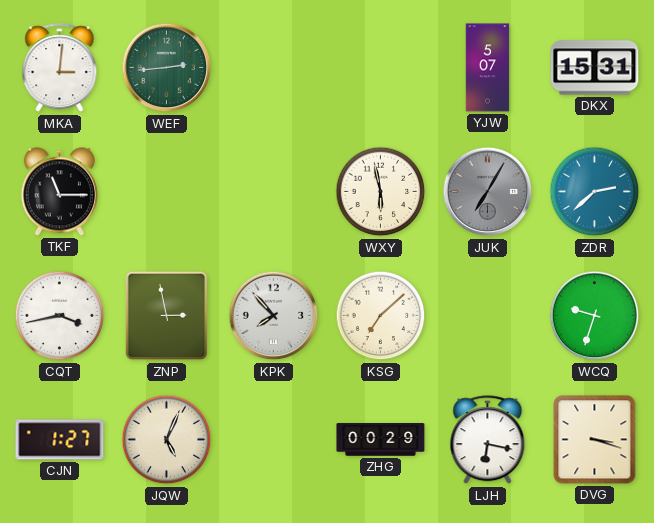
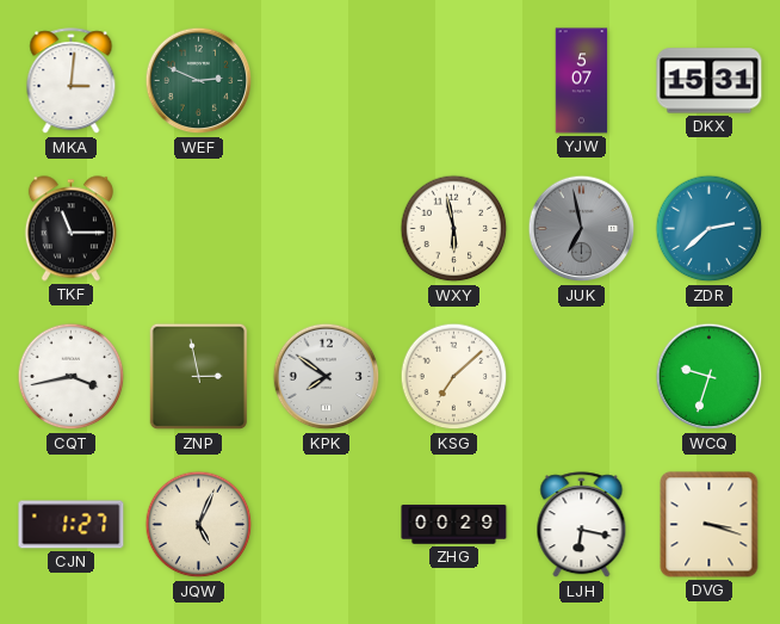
WEF: 2:44 -> 2:49 (199, 81)
JUK: 7:05 -> 6:58 (582, 229)
KPK: 7:53 -> 7:51 (327, 377)
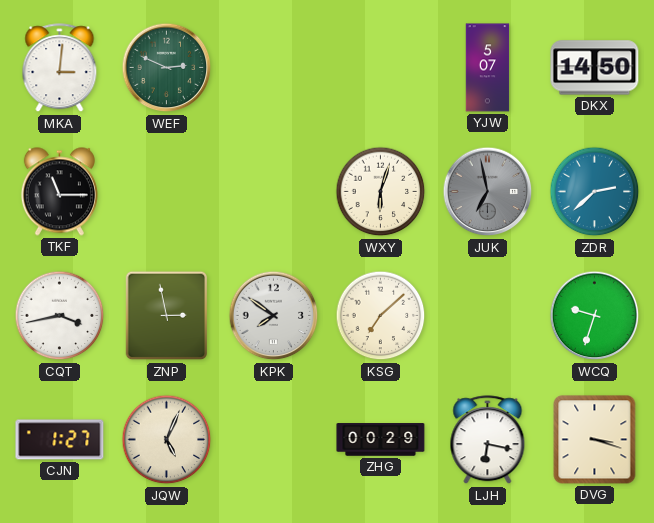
DKX: 15:31 -> 14:50 (595, 68)
WXY: 5:58 -> 6:03 (381, 192)
